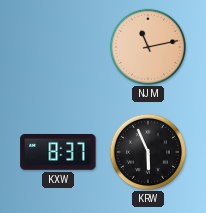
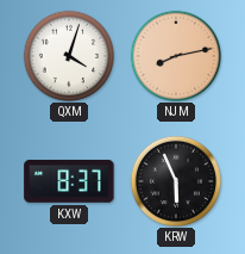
QXM: none -> 4:03 (68, 55)
NJM: 11:13 -> 8:13 (175, 55)
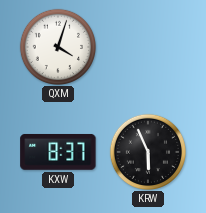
NJM: 8:13 -> none (175, 55)
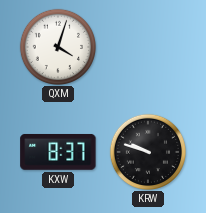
KRW: 5:56 -> 9:48 (147, 151)
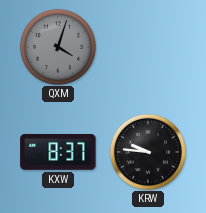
QXM dial: white -> grey (57, 46)
KRW: 9:48 -> 9:46 (147, 151)
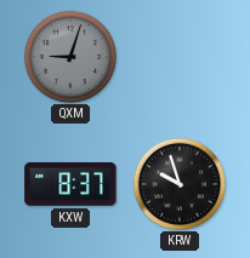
QXM: 4:03 -> 9:03 (69, 56)
KRW: 9:46 -> 9:57 (178, 183)
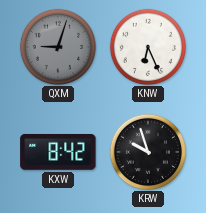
KNW: none -> 6:26 (147, 46)
KXW: 8:37 -> 8:42 (58, 152)
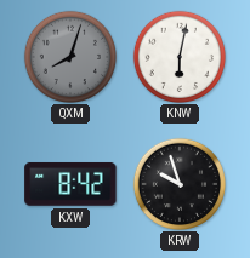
QXM: 9:03 -> 8:03 (69, 56)
KNW: 6:26 -> 6:02 (178, 56)
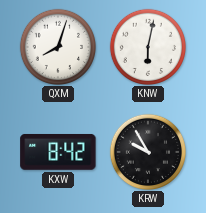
QXM dial: grey -> white (57, 46)
KRW: 9:57 -> 9:55 (147, 151)
